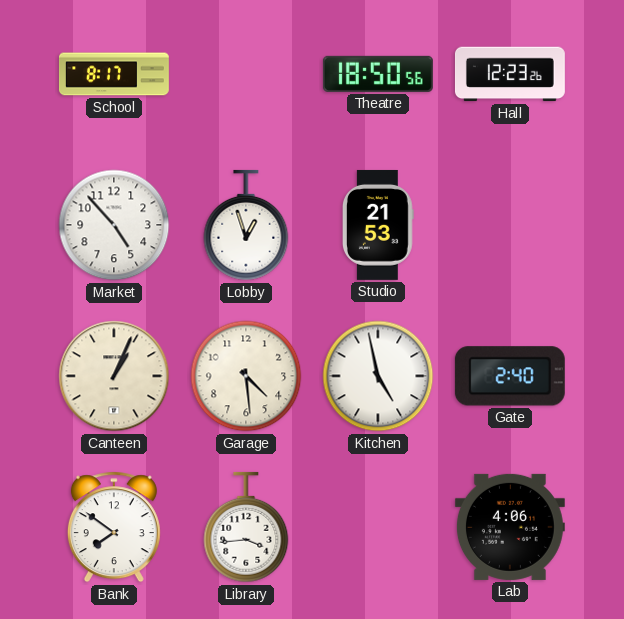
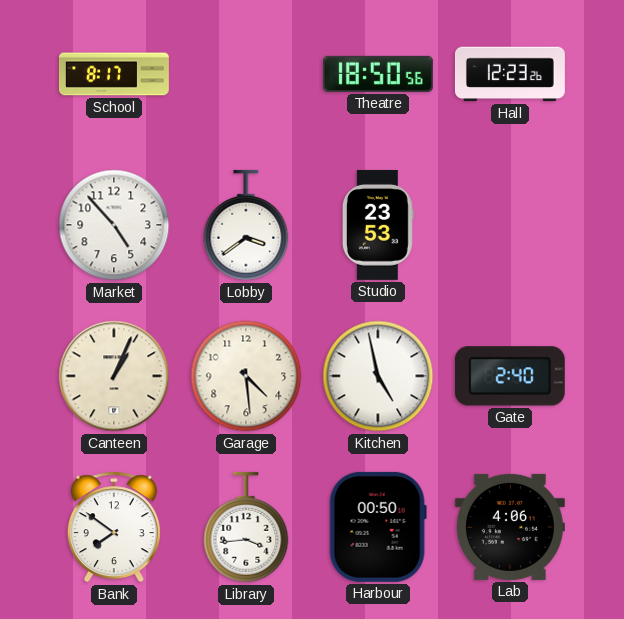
Lobby: 12:57 -> 3:39 (246, 225)
Studio: 21:53 -> 23:53 (378, 225)
Harbour: none -> 00:50 (378, 527)
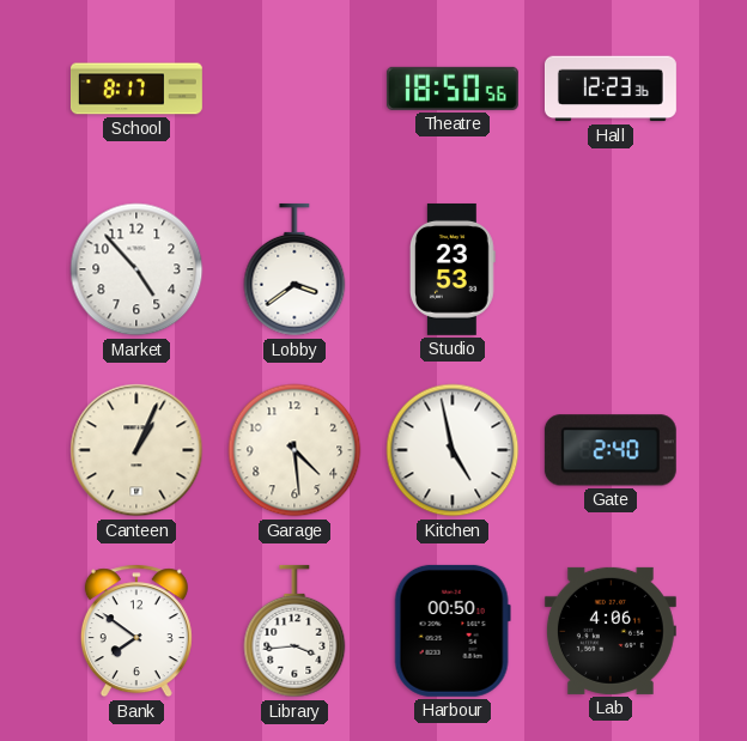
Hall: 12:23:26 -> 12:23:36 (611, 89)
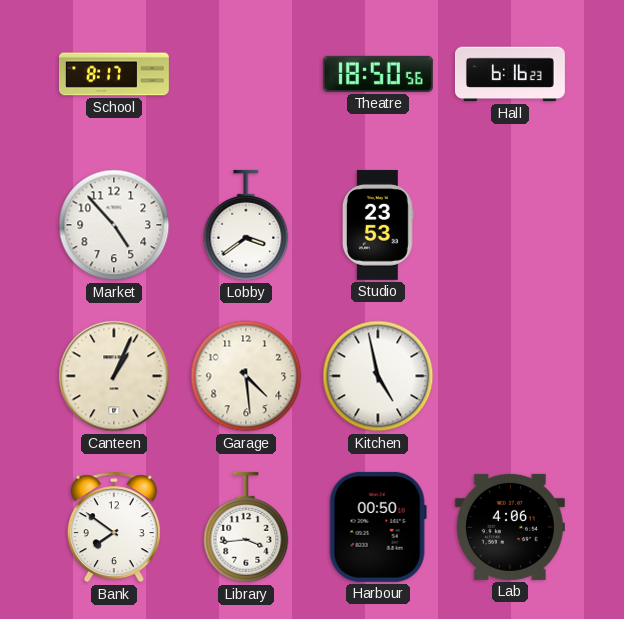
Hall: 12:23 -> 6:16 (510, 74)
Gate: 2:40 -> none (611, 450)
